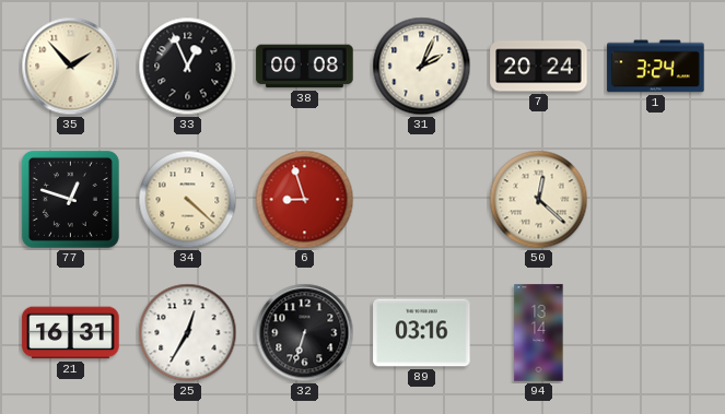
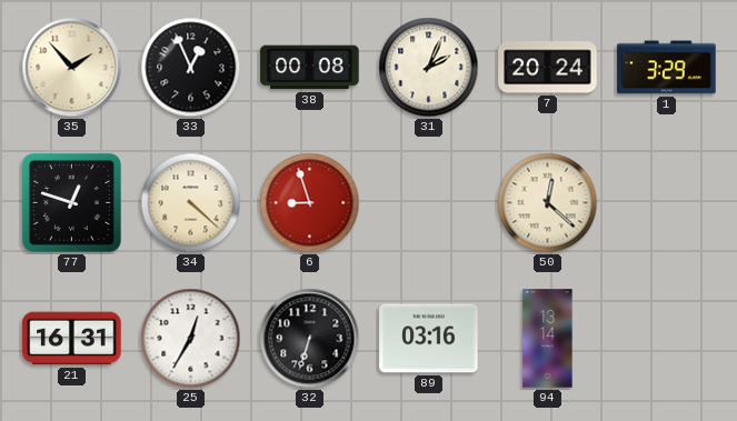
1: 3:24 -> 3:29 (667, 68)
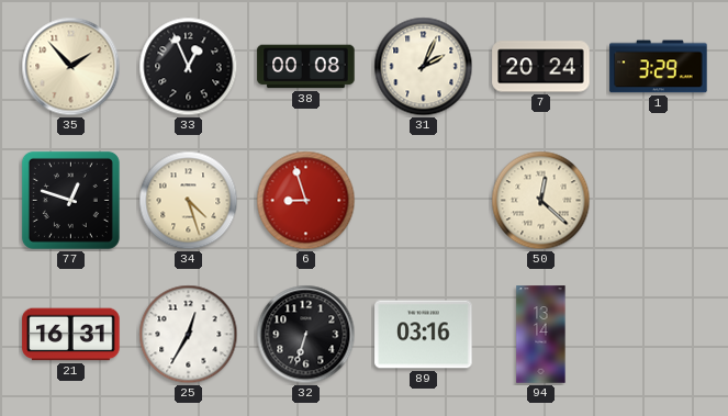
34: 4:22 -> 4:27 (189, 201)
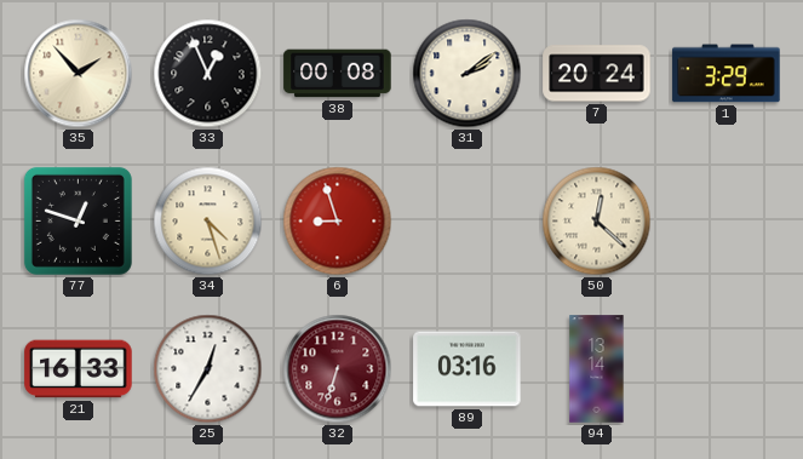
31: 2:04 -> 2:09 (468, 74)
21: 16:31 -> 16:33 (79, 369)
32 dial: black -> burgundy (338, 369)
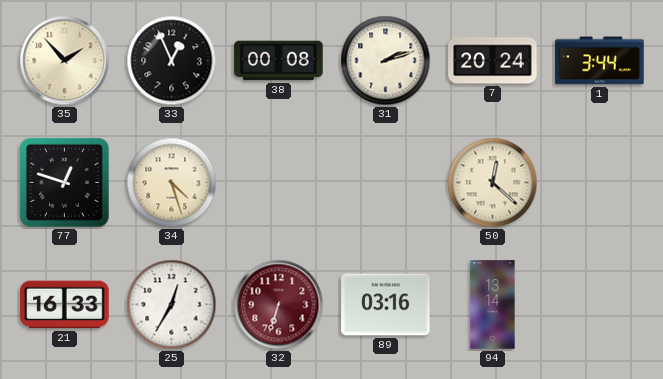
31: 2:09 -> 2:12 (386, 61)
1: 3:29 -> 3:44 (600, 61)
6: 8:57 -> none (338, 222)
